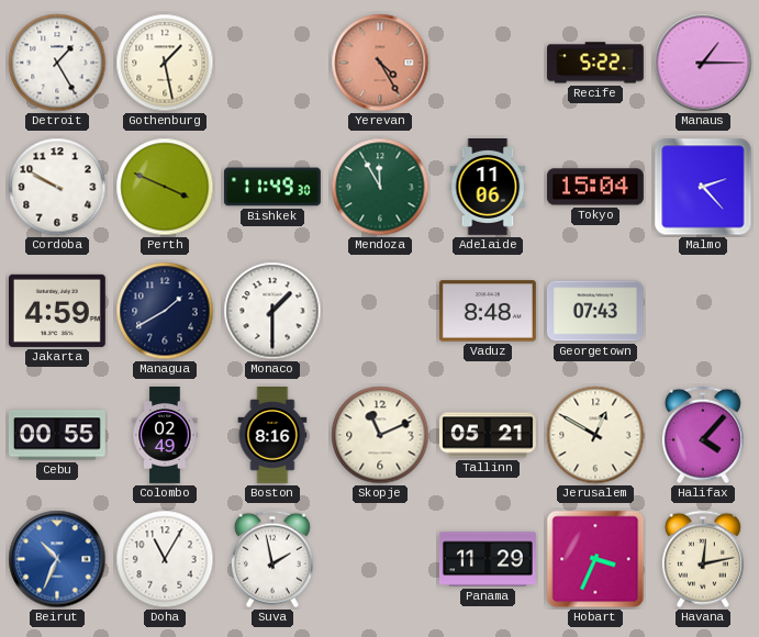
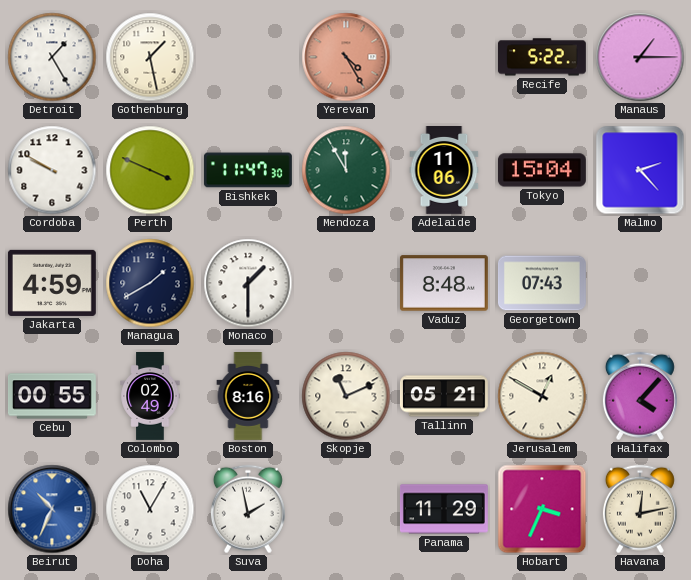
Bishkek: 11:49 -> 11:47 (248, 170)
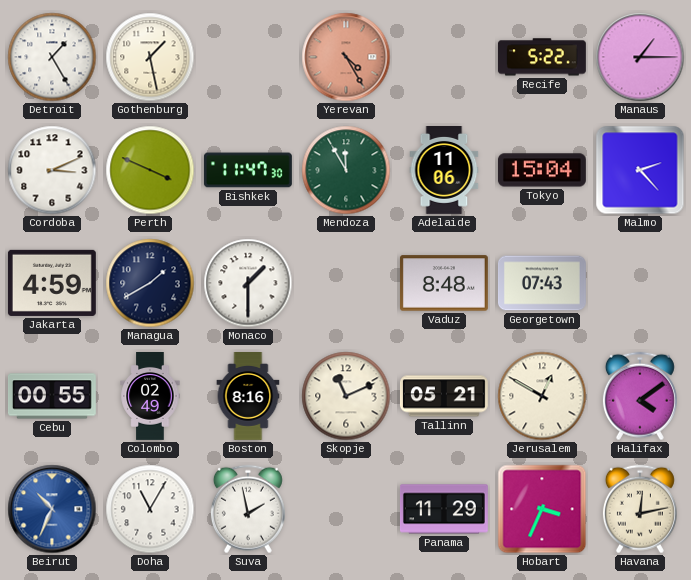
Cordoba: 9:50 -> 3:11 (52, 170)
Halifax: 4:07 -> 4:09 (640, 396)
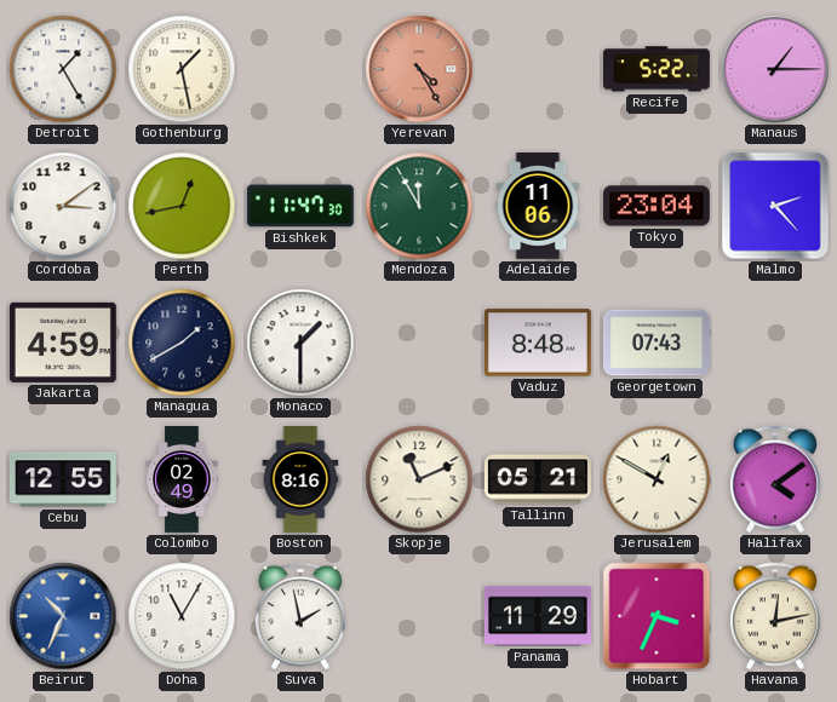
Cordoba: 3:11 -> 3:09 (63, 206)
Perth: 3:49 -> 12:43 (182, 206)
Tokyo: 15:04 -> 23:04 (657, 206)
Cebu: 00:55 -> 12:55 (63, 479)
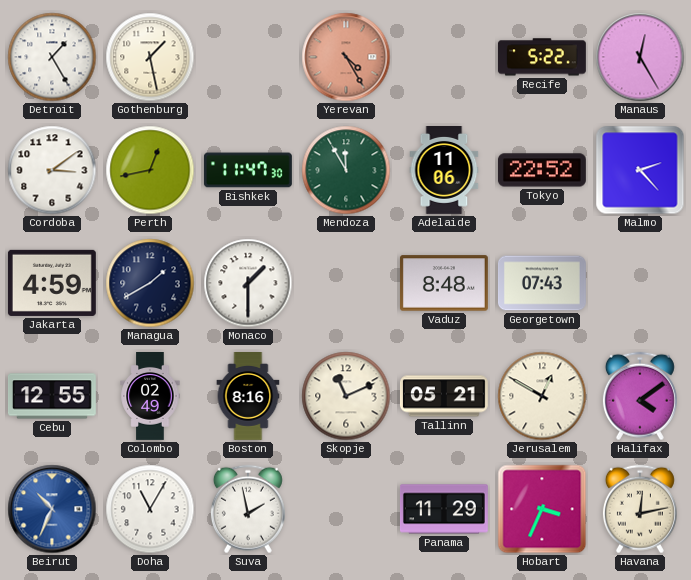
Manaus: 1:15 -> 12:25 (640, 57)
Tokyo: 23:04 -> 22:52 (542, 170)
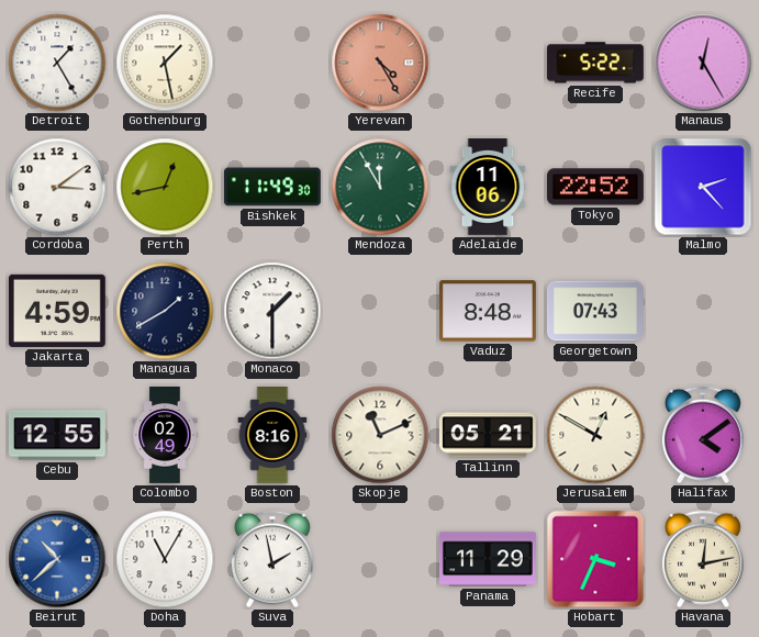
Bishkek: 11:47 -> 11:49 (272, 187)
Beirut: 10:34 -> 10:38 (57, 559)
